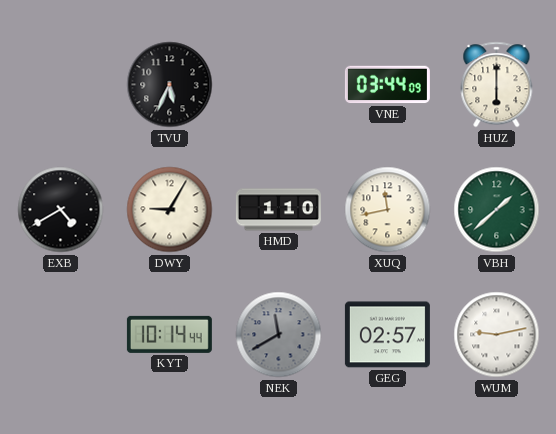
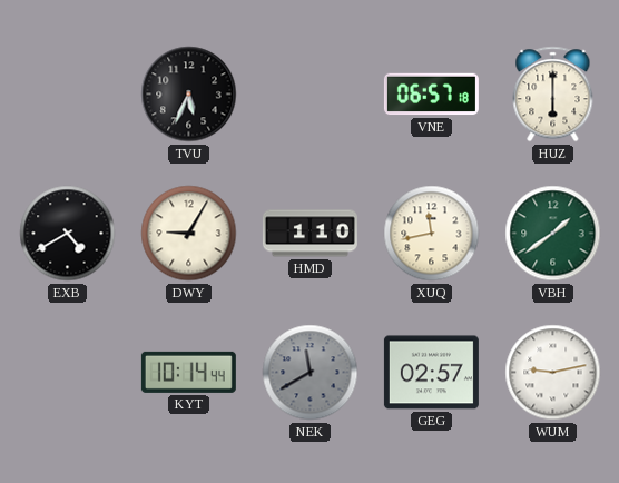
VNE: 03:44 -> 06:57 (431, 95)
VBH: 1:38 -> 1:39 (553, 234)
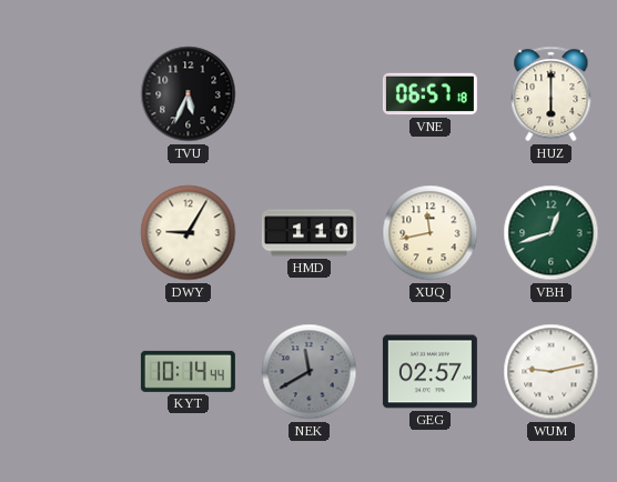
EXB: 4:40 -> none (68, 234)
VBH: 1:39 -> 12:42 (552, 233)
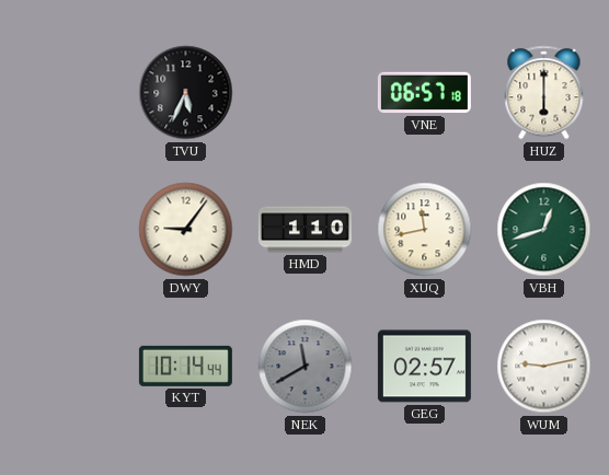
DWY: 9:05 -> 9:06 (186, 230)
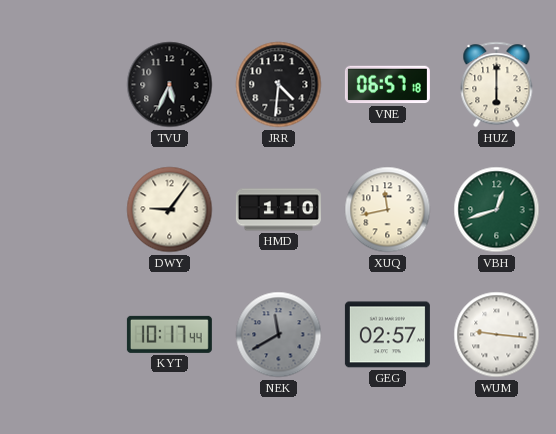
JRR: none -> 4:31 (279, 85)
KYT: 10:14 -> 10:17 (169, 334)
WUM: 9:13 -> 9:16 (497, 335)
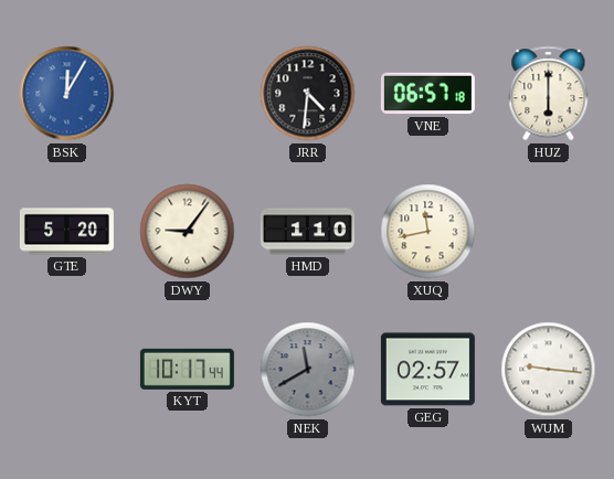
BSK: none -> 12:05 (67, 94)
TVU: 5:34 -> none (170, 85)
GTE: none -> 5:20 (66, 232)
VBH: 12:42 -> none (497, 210)
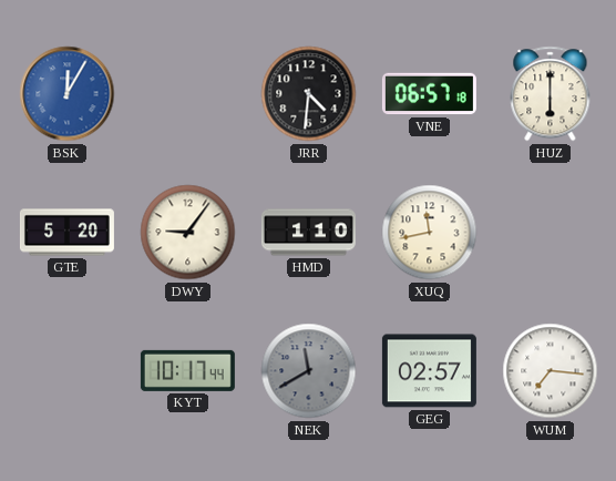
WUM: 9:16 -> 7:16 (551, 371)
